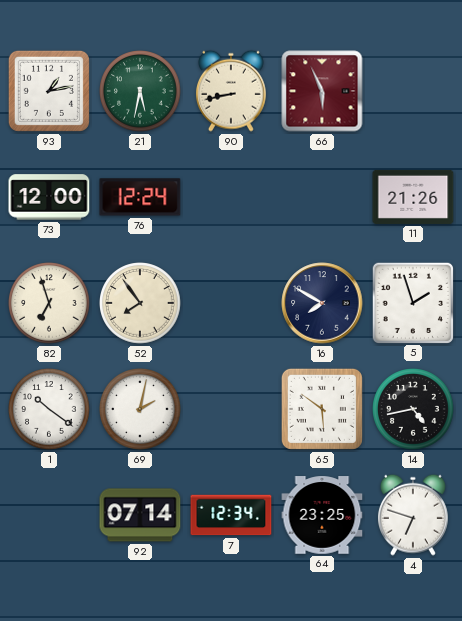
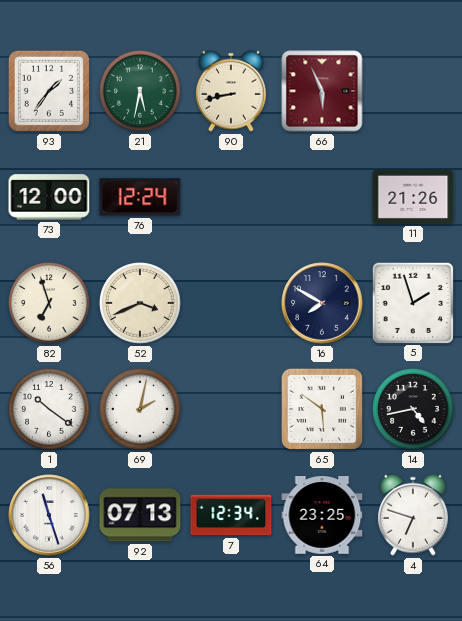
93: 1:13 -> 1:36 (49, 91)
52: 7:54 -> 3:41 (140, 303)
56: none -> 11:27 (49, 515)
92: 07:14 -> 07:13 (140, 515)
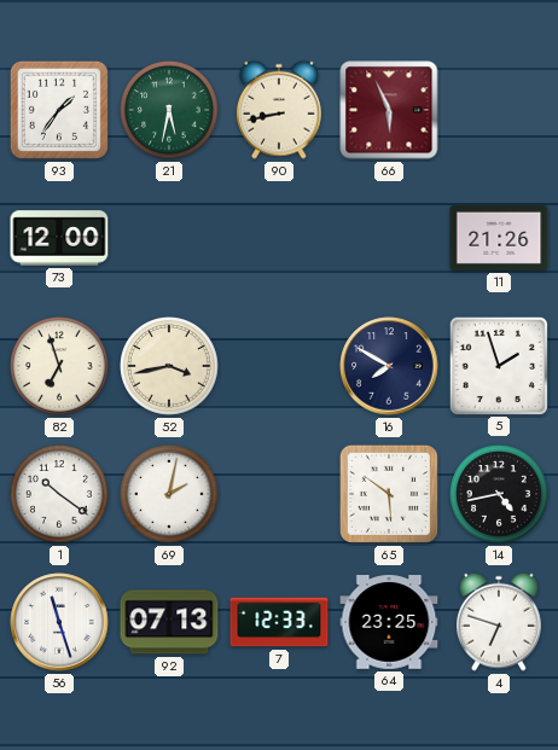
76: 12:24 -> none (140, 197)
52: 3:41 -> 3:43 (169, 366)
7: 12:34 -> 12:33 (279, 622)
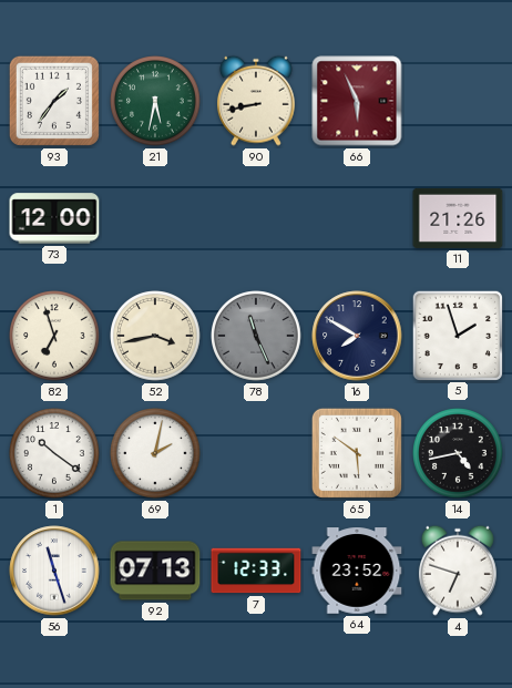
78: none -> 11:26 (256, 336)
64: 23:25 -> 23:52 (357, 571)
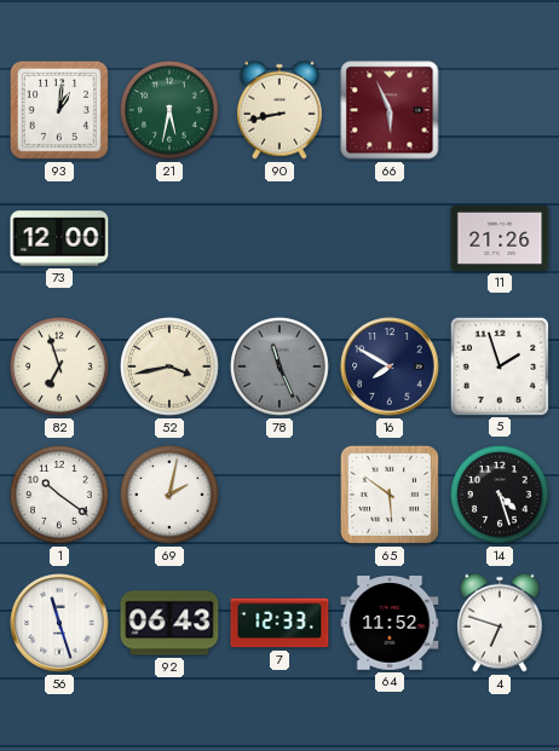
93: 1:36 -> 1:01 (59, 110)
14: 4:43 -> 4:27 (500, 495)
92: 07:13 -> 06:43 (169, 623)
64: 23:52 -> 11:52 (390, 623)
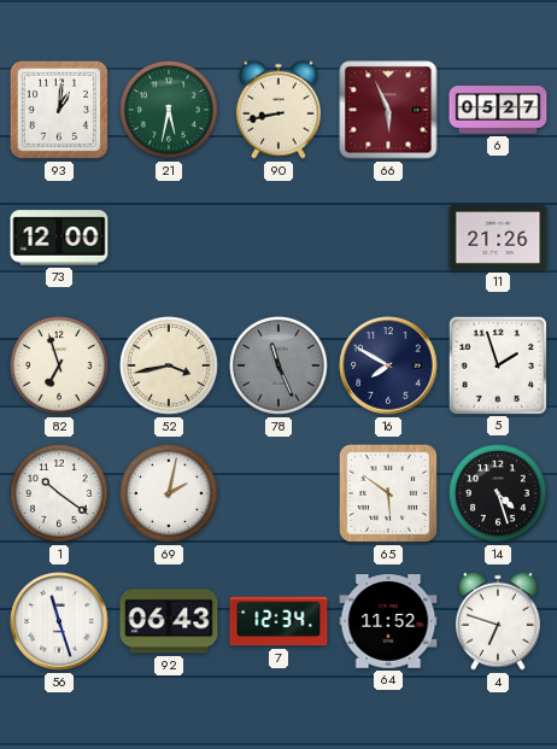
6: none -> 05:27 (498, 110)
7: 12:33 -> 12:34 (278, 621)
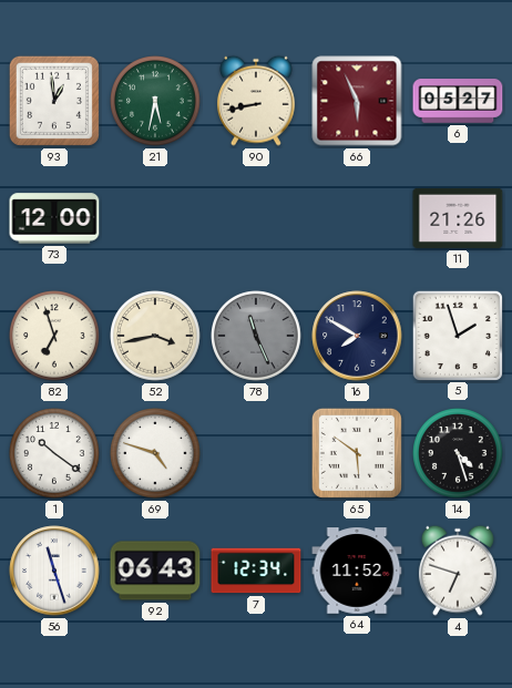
93: 1:01 -> 12:59 (54, 101)
69: 2:02 -> 4:48 (155, 453)
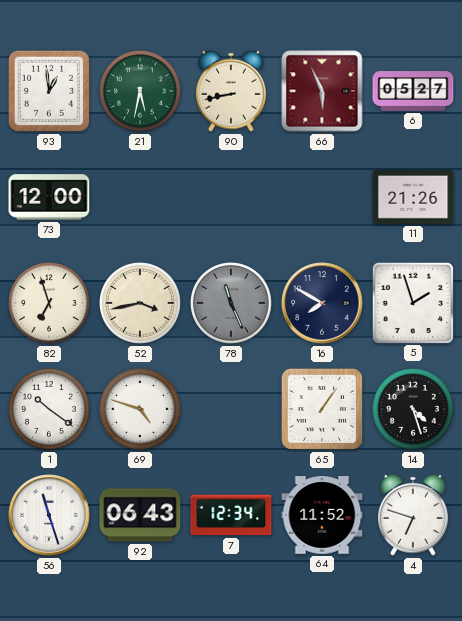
65: 5:51 -> 1:06 (322, 409)
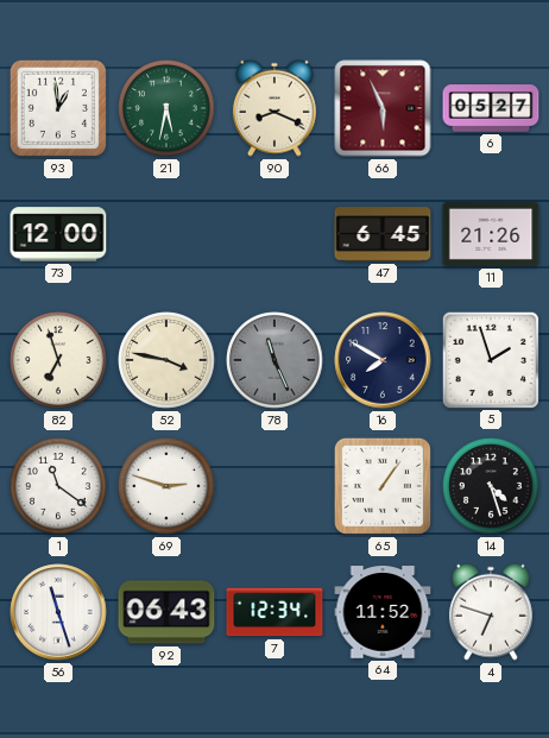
90: 8:43 -> 8:19 (274, 108)
47: none -> 6:45 (383, 234)
52: 3:43 -> 3:47 (166, 360)
1: 10:21 -> 11:21 (58, 486)
69: 4:48 -> 2:48 (166, 486)
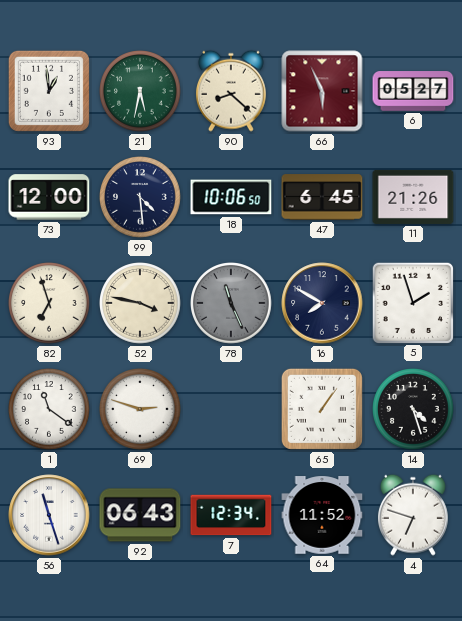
90: 8:19 -> 8:22 (231, 91)
99: none -> 4:29 (140, 197)
18: none -> 10:06 (231, 197)
